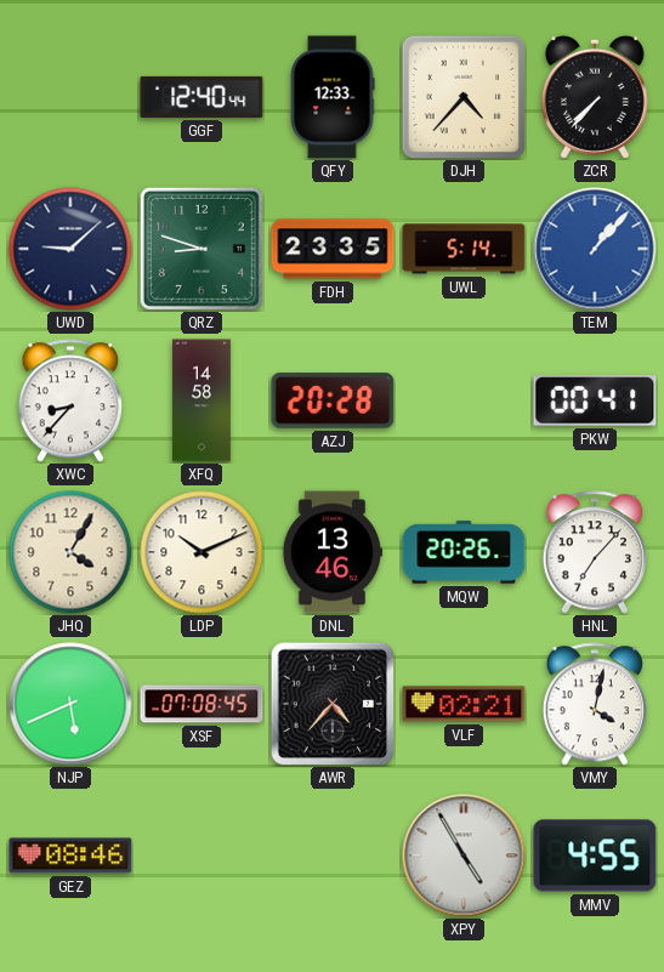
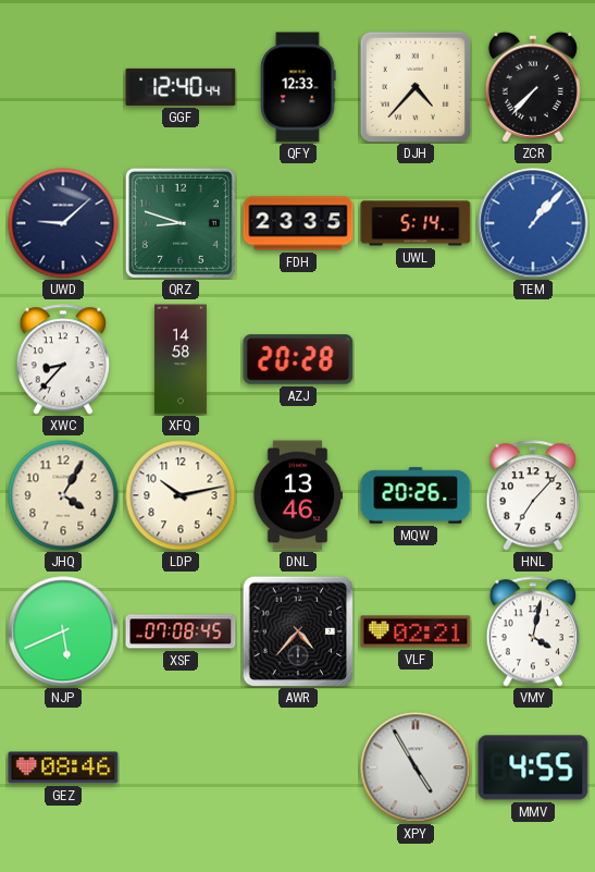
PKW: 00:41 -> none (595, 400)
LDP: 10:11 -> 10:13 (181, 495)
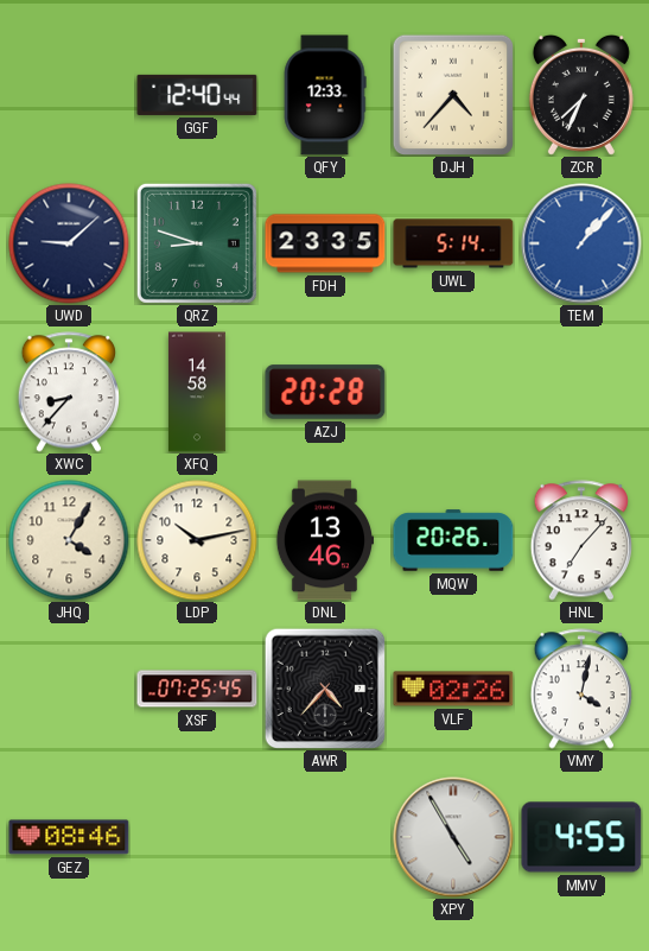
ZCR: 7:37 -> 7:34 (581, 95)
NJP: 5:41 -> none (63, 631)
XSF: 07:08 -> 07:25 (197, 689)
VLF: 02:21 -> 02:26 (453, 689)
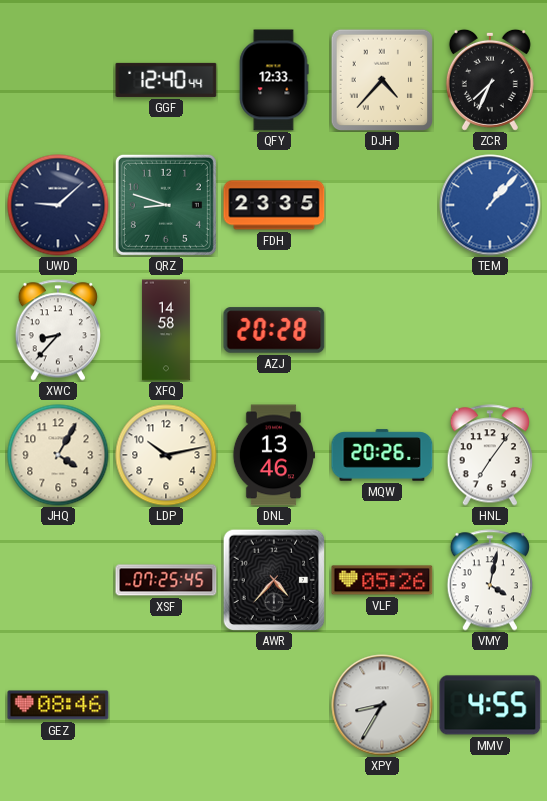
UWL: 5:14 -> none (453, 243)
HNL: 7:07 -> 7:06 (489, 455)
VLF: 02:26 -> 05:26 (382, 580)
XPY: 4:55 -> 8:35 (382, 705)
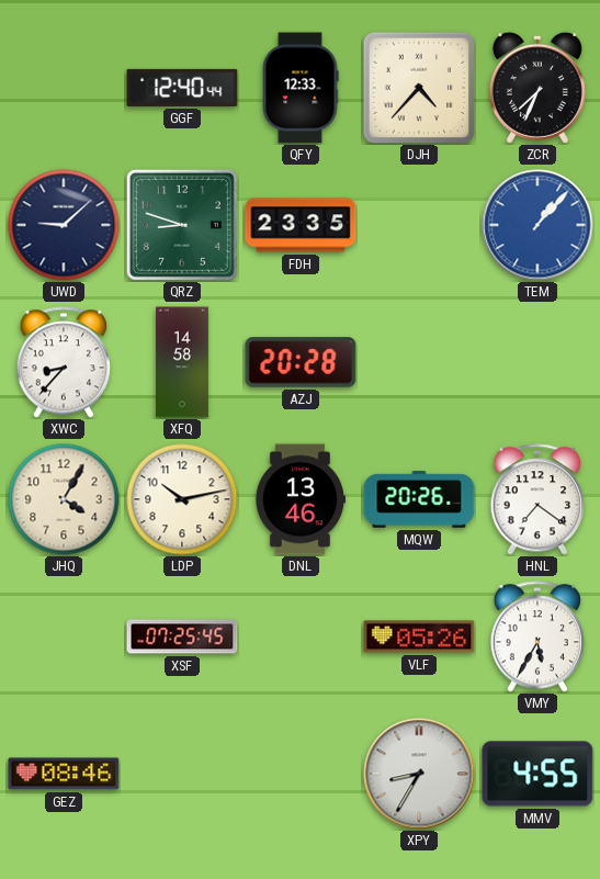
HNL: 7:06 -> 7:21 (536, 499)
AWR: 4:37 -> none (274, 580)
VMY: 4:02 -> 5:35 (536, 636)
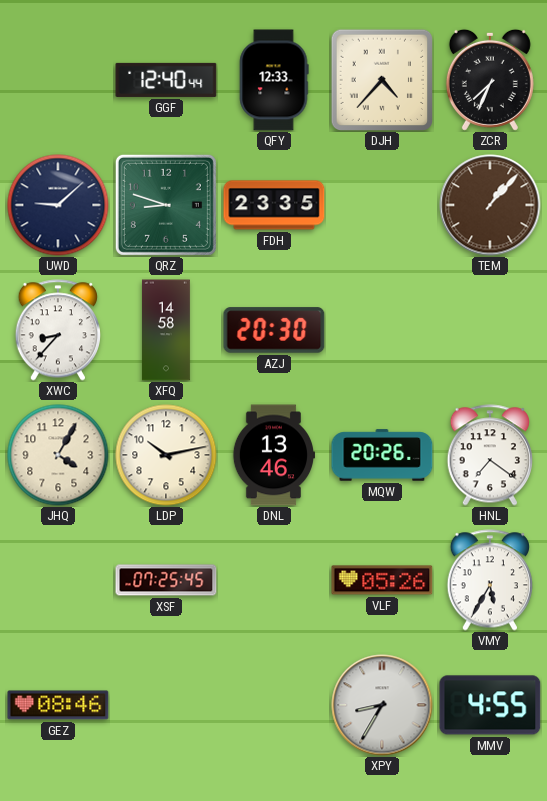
TEM dial: blue -> brown (490, 205)
AZJ: 20:28 -> 20:30 (274, 330)
